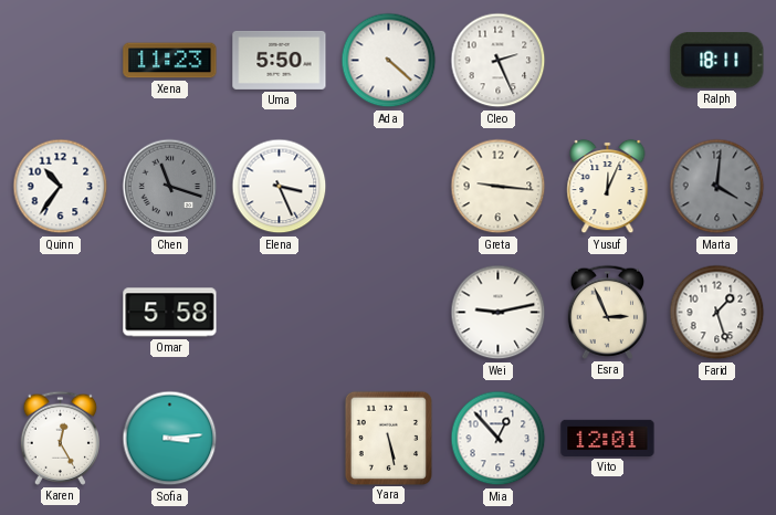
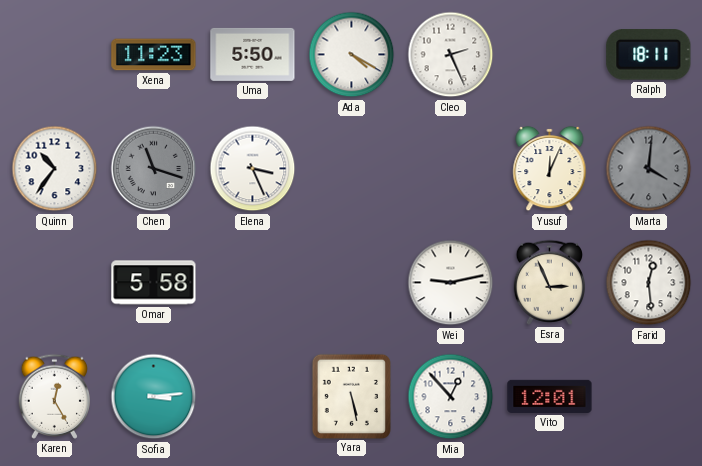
Ada: 4:22 -> 4:20 (352, 55)
Greta: 9:16 -> none (499, 187)
Farid: 1:27 -> 12:29 (649, 283)
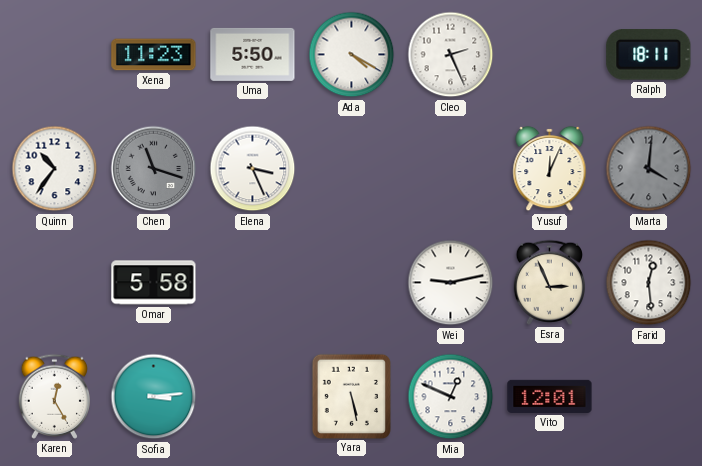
Mia: 12:53 -> 12:49 (451, 397)
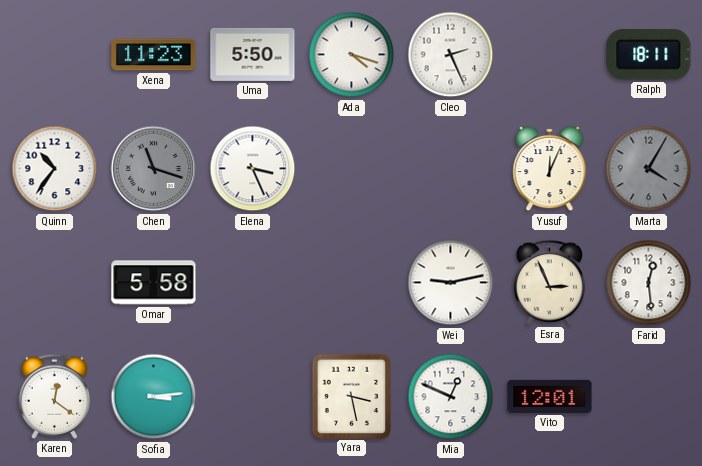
Ada: 4:20 -> 4:18 (352, 55)
Marta: 4:01 -> 4:05 (649, 169)
Karen: 12:25 -> 12:21 (54, 396)
Yara: 5:28 -> 3:28 (351, 396)
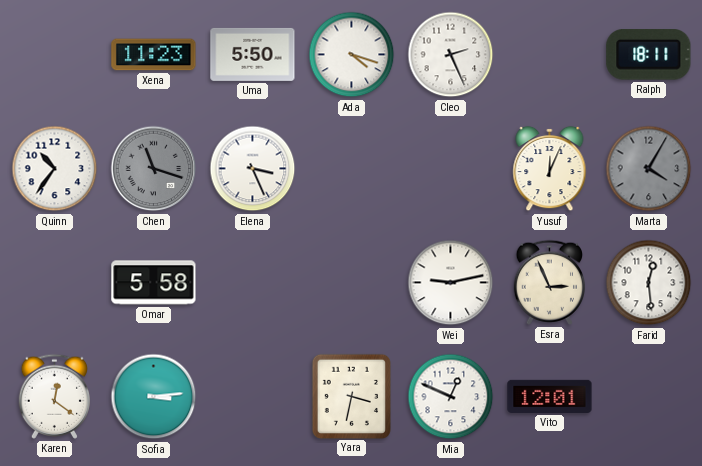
Yara: 3:28 -> 3:32 (351, 396)
